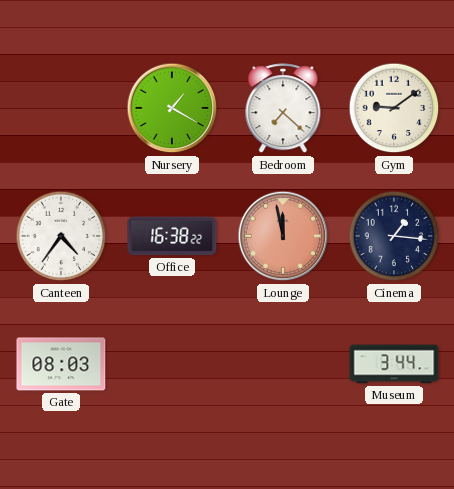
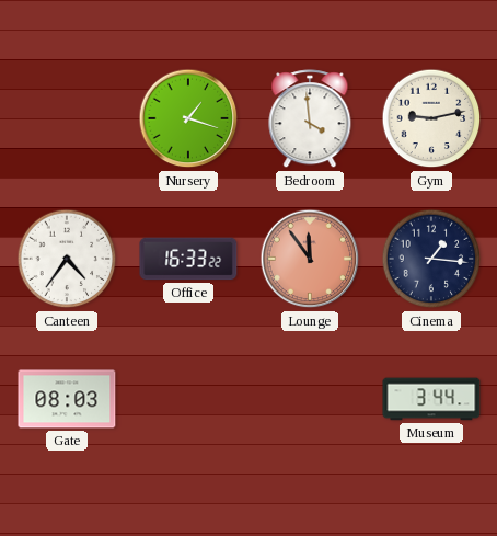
Nursery: 1:20 -> 1:18 (188, 118)
Bedroom: 7:22 -> 3:59 (310, 119)
Gym: 9:09 -> 9:13 (431, 118)
Office: 16:38 -> 16:33 (188, 259)
Lounge: 11:58 -> 11:54 (310, 259)
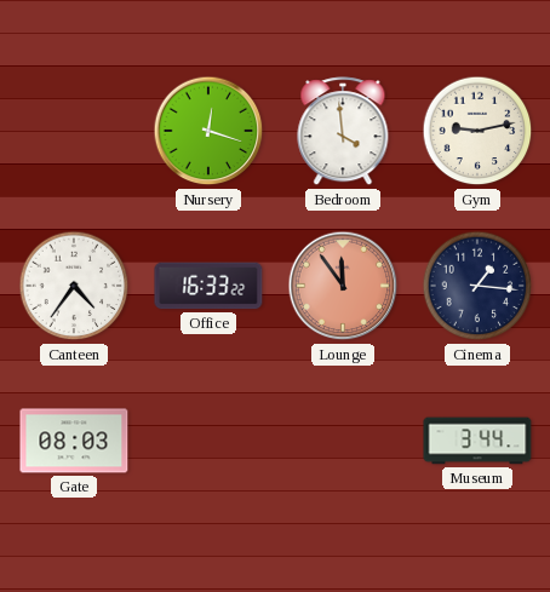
Nursery: 1:18 -> 12:18 (208, 131)
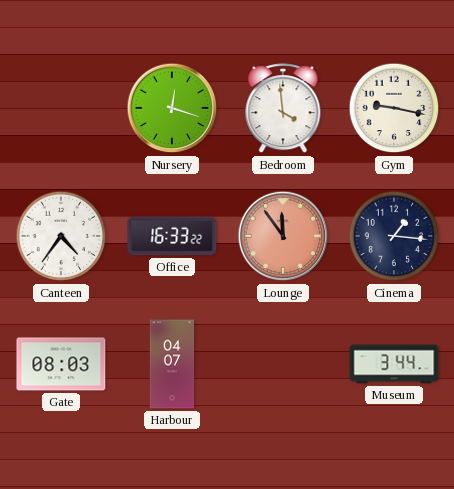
Gym: 9:13 -> 9:17 (394, 108)
Harbour: none -> 04:07 (172, 364)
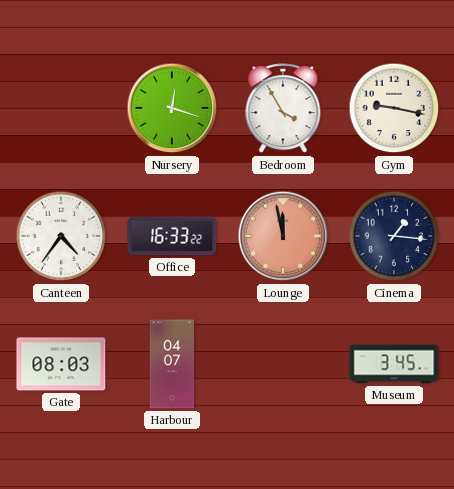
Bedroom: 3:59 -> 3:55 (283, 109)
Lounge: 11:54 -> 11:58 (283, 236)
Museum: 3:44 -> 3:45 (394, 364)
